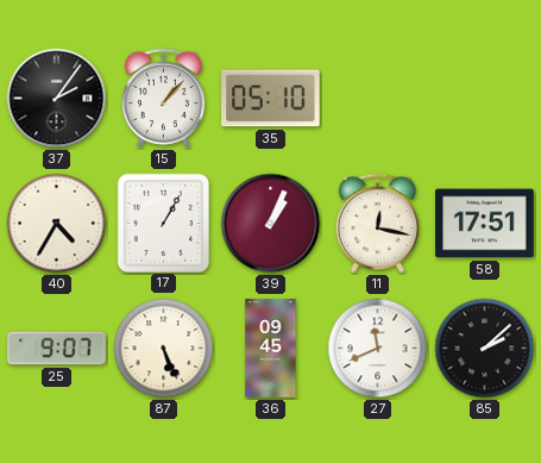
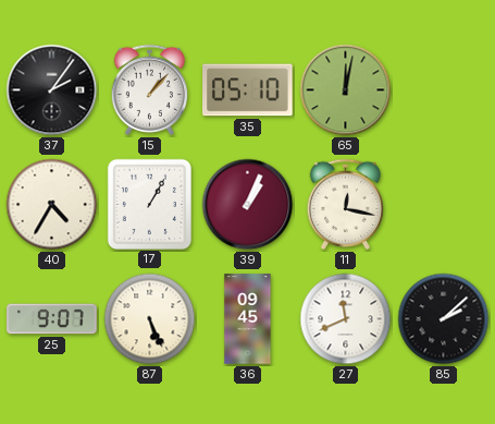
65: none -> 12:02 (346, 90)
58: 17:51 -> none (485, 224)
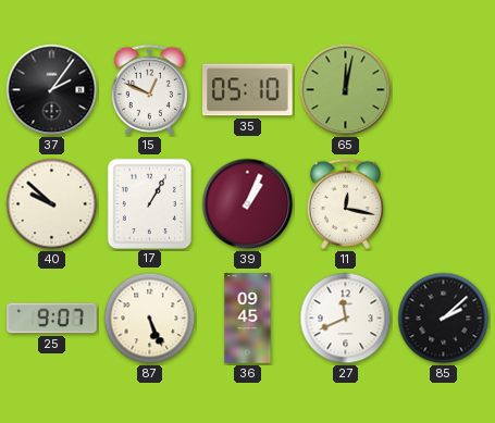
15: 1:07 -> 12:49 (149, 89)
40: 4:35 -> 9:52 (52, 204)
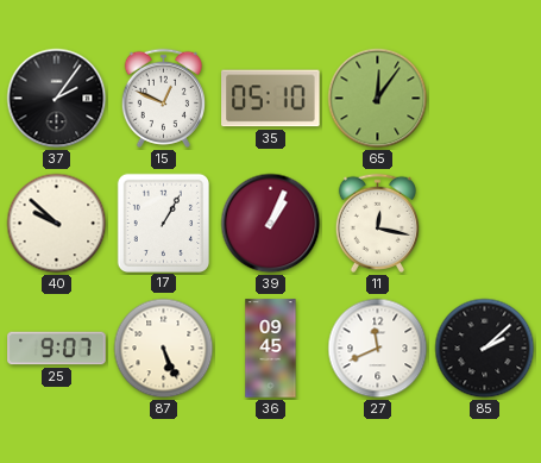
65: 12:02 -> 12:06 (378, 99)
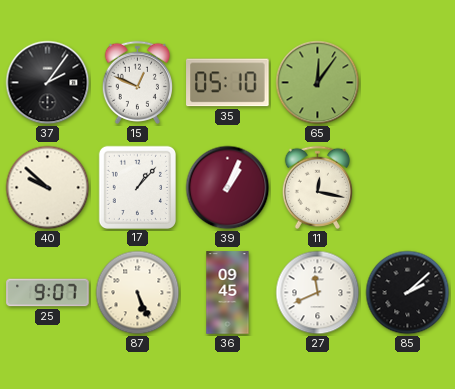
17: 1:05 -> 1:07 (137, 187)
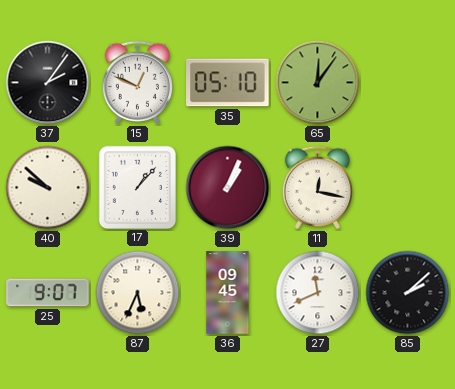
87: 5:26 -> 5:34 (138, 293)
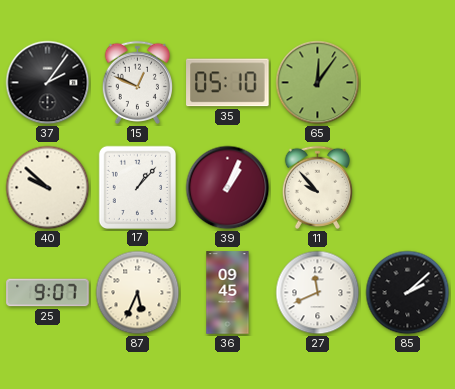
11: 12:17 -> 9:53 (317, 187)
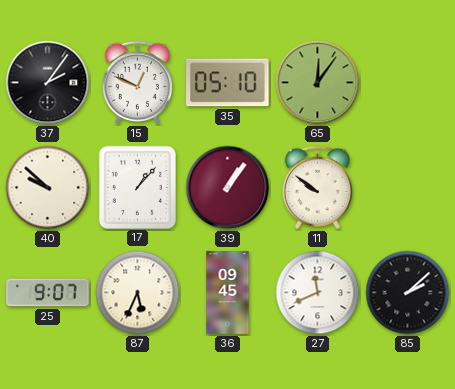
39: 1:04 -> 1:06 (228, 188)
11: 9:53 -> 9:51 (317, 187)
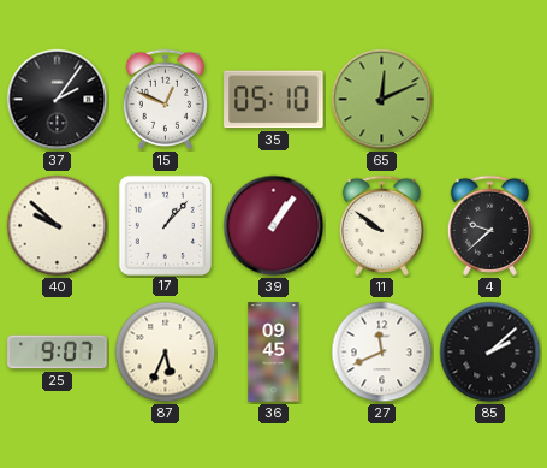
65: 12:06 -> 12:11 (382, 100)
4: none -> 9:38 (489, 225)
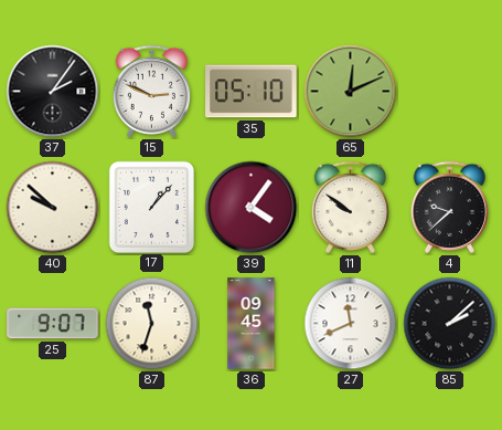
15: 12:49 -> 2:49 (151, 91)
39: 1:06 -> 4:06 (252, 208)
87: 5:34 -> 11:33 (152, 324)
